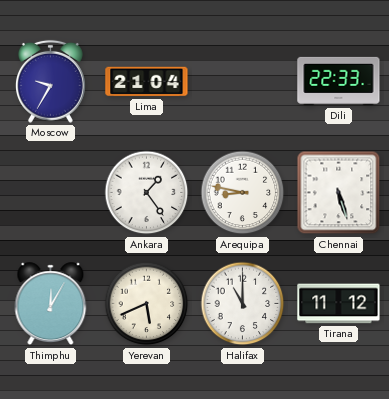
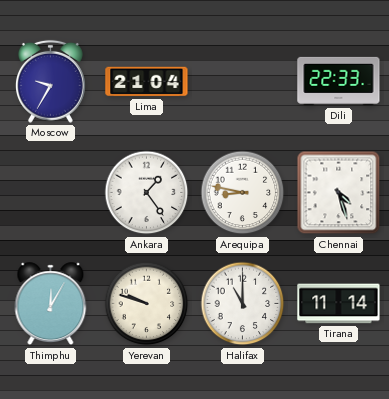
Chennai: 5:27 -> 4:27 (339, 193)
Yerevan: 5:41 -> 9:48 (147, 304)
Tirana: 11:12 -> 11:14 (339, 304)
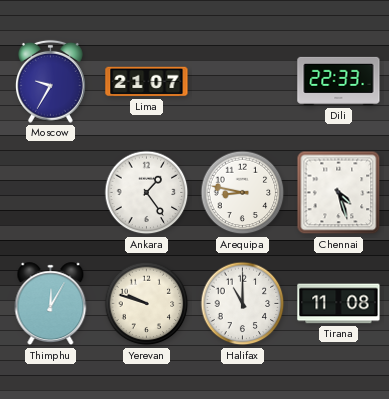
Lima: 21:04 -> 21:07 (147, 82)
Tirana: 11:14 -> 11:08 (339, 304)
